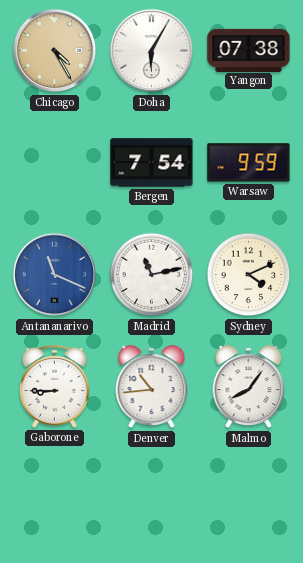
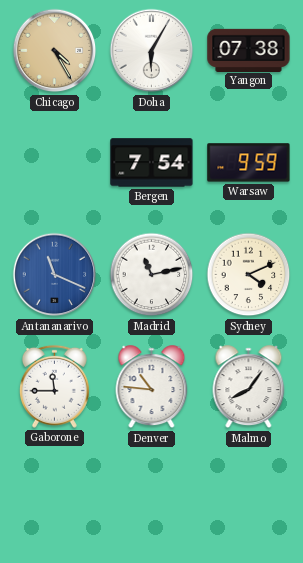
Gaborone: 8:45 -> 11:45 (54, 386)
Denver: 10:44 -> 10:46 (152, 387)
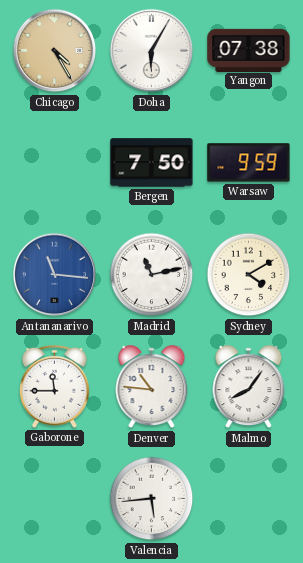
Bergen: 7:54 -> 7:50 (152, 163)
Antananarivo: 11:19 -> 11:16 (55, 275)
Sydney: 4:11 -> 4:10 (249, 275)
Valencia: none -> 5:44 (152, 499)
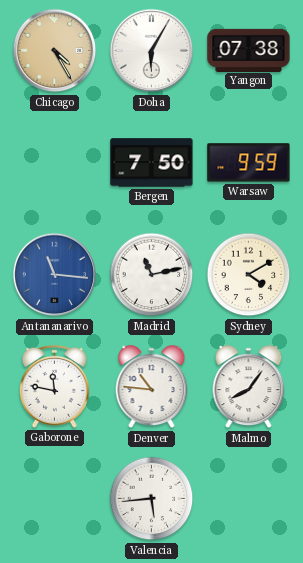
Gaborone: 11:45 -> 11:47 (54, 386)
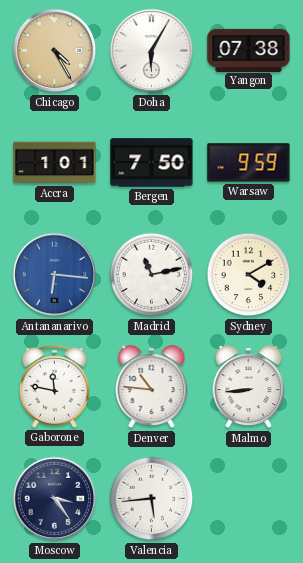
Accra: none -> 1:01 (55, 163)
Antananarivo: 11:16 -> 6:16 (55, 275)
Malmo: 8:06 -> 8:44 (249, 387)
Moscow: none -> 3:24 (55, 499)
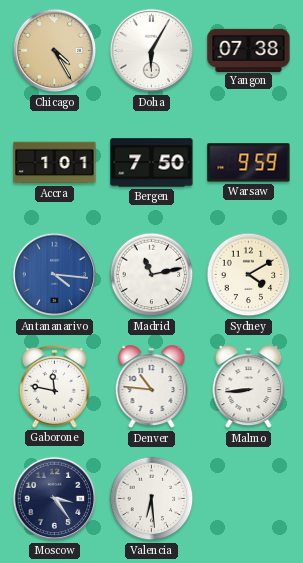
Antananarivo: 6:16 -> 4:16 (55, 275)
Valencia: 5:44 -> 6:29 (152, 499)
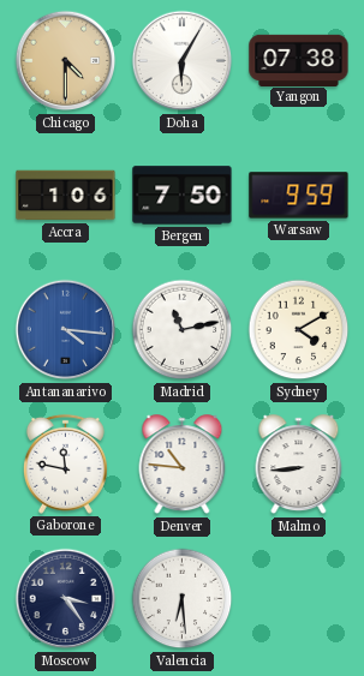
Chicago: 4:25 -> 4:30 (66, 61)
Accra: 1:01 -> 1:06 (66, 196)
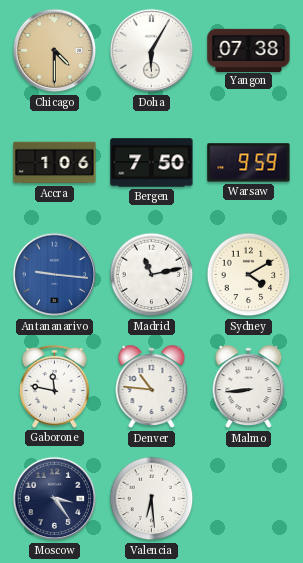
Antananarivo: 4:16 -> 9:16 (55, 275)
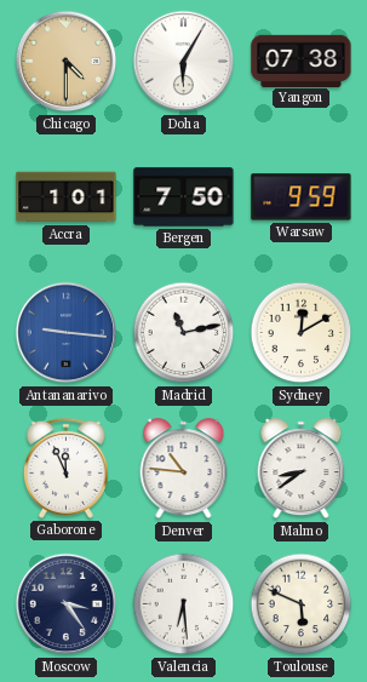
Accra: 1:06 -> 1:01 (67, 197)
Sydney: 4:10 -> 12:10 (302, 333)
Gaborone: 11:47 -> 11:56 (65, 468)
Malmo: 8:44 -> 8:39 (302, 469)
Toulouse: none -> 5:49 (302, 604)
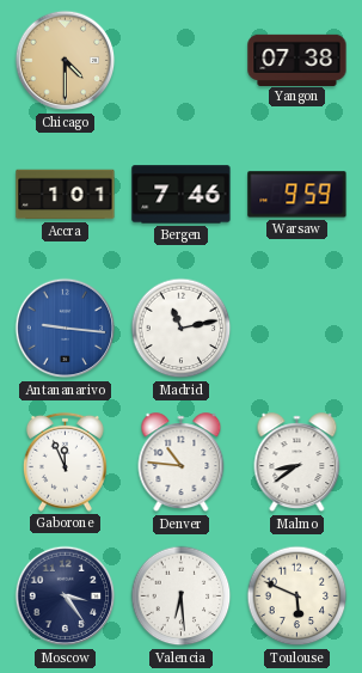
Doha: 6:05 -> none (184, 62)
Bergen: 7:50 -> 7:46 (182, 195)
Sydney: 12:10 -> none (302, 333)
